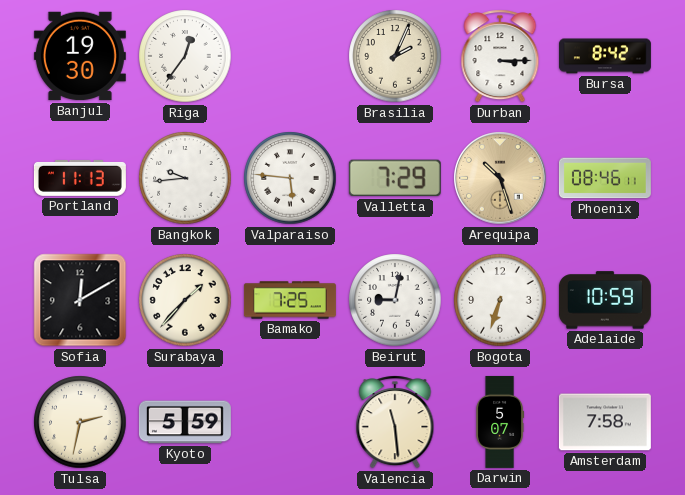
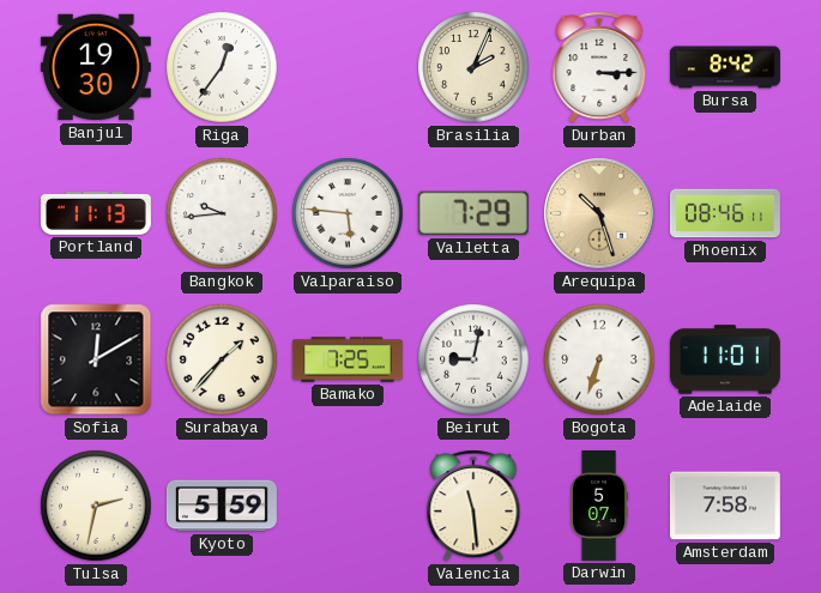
Adelaide: 10:59 -> 11:01 (725, 359)
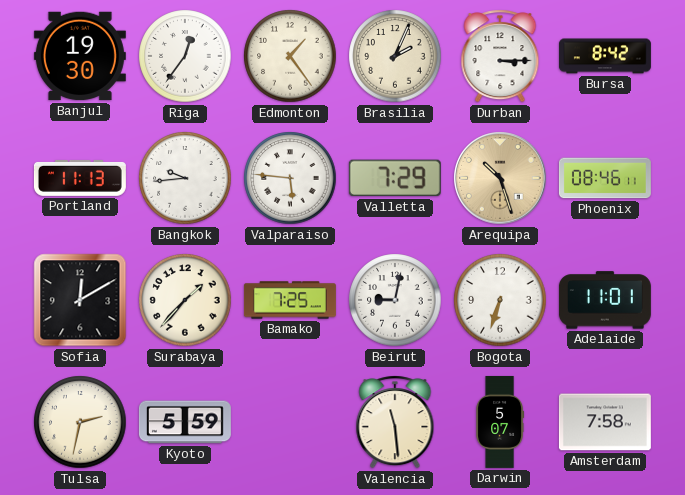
Edmonton: none -> 1:24 (290, 56)
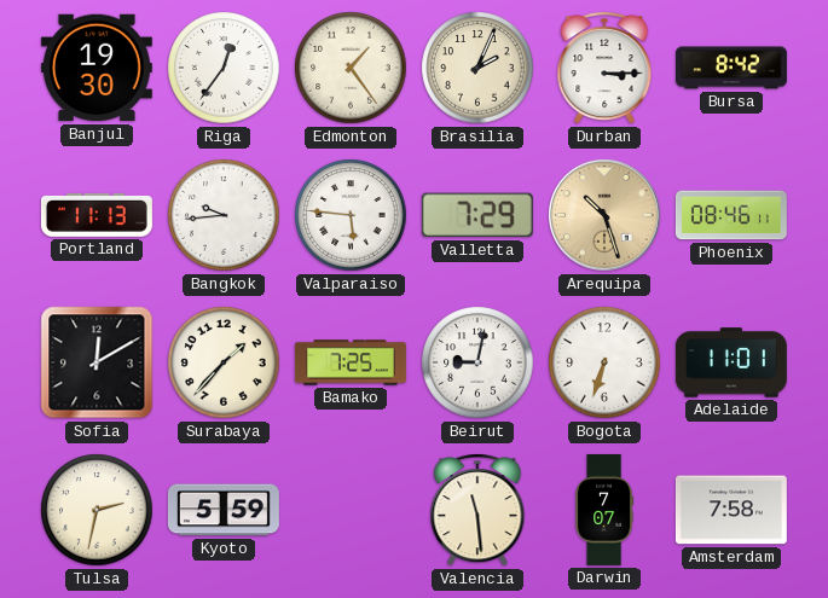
Darwin: 5:07 -> 7:07 (604, 510)
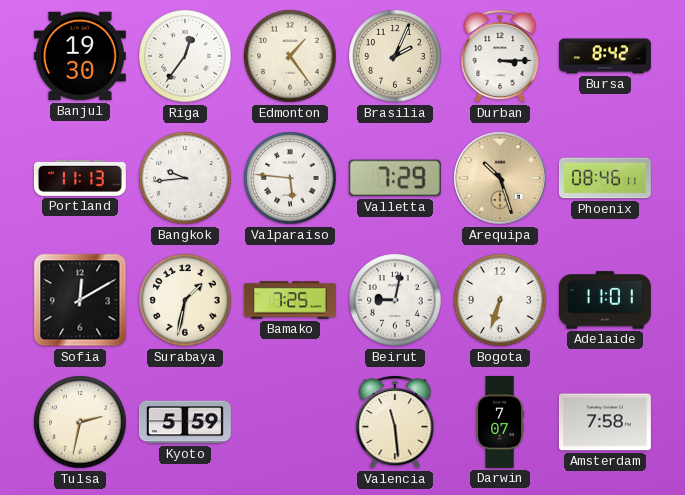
Surabaya: 1:37 -> 1:32 (185, 300)
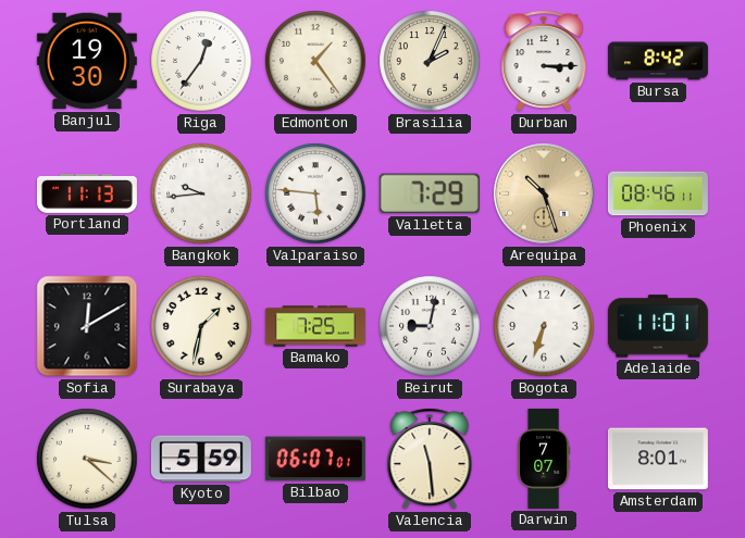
Tulsa: 2:32 -> 3:22 (87, 459)
Bilbao: none -> 06:07 (315, 459)
Amsterdam: 7:58 -> 8:01 (658, 459)
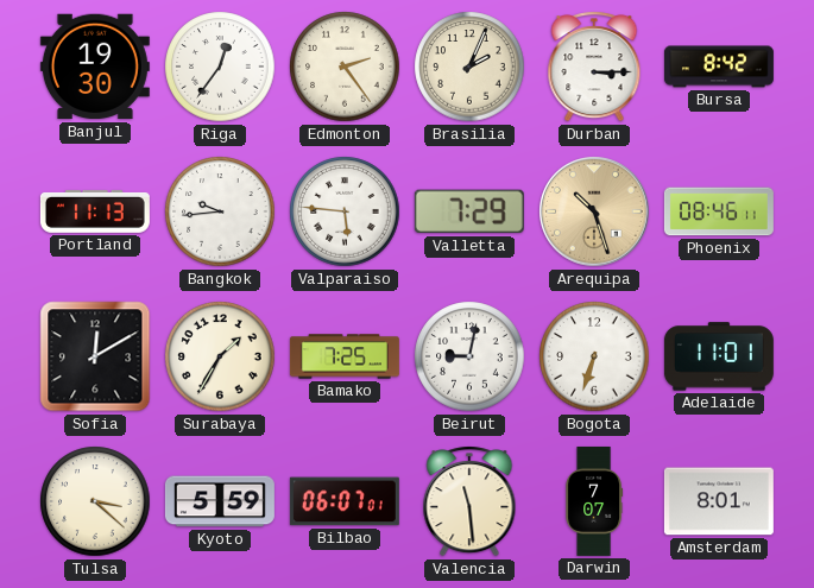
Edmonton: 1:24 -> 2:24 (345, 67)
Surabaya: 1:32 -> 1:35 (220, 356)
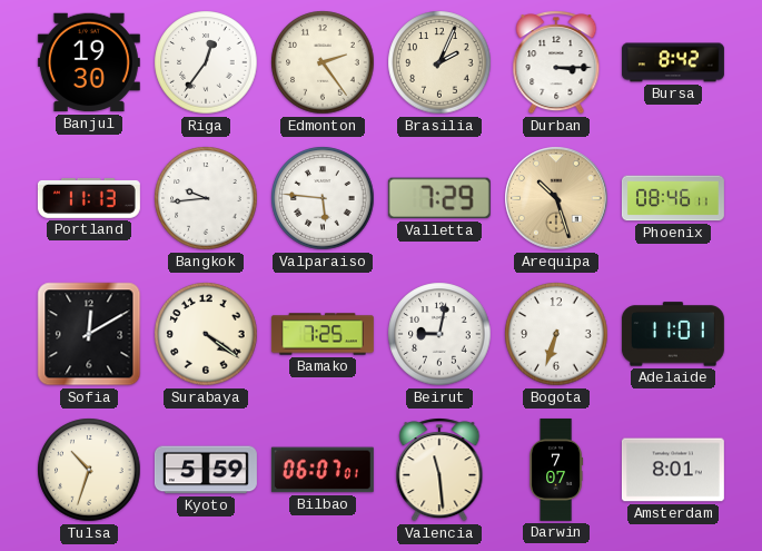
Surabaya: 1:35 -> 4:21 (206, 334)
Tulsa: 3:22 -> 10:33 (89, 470)
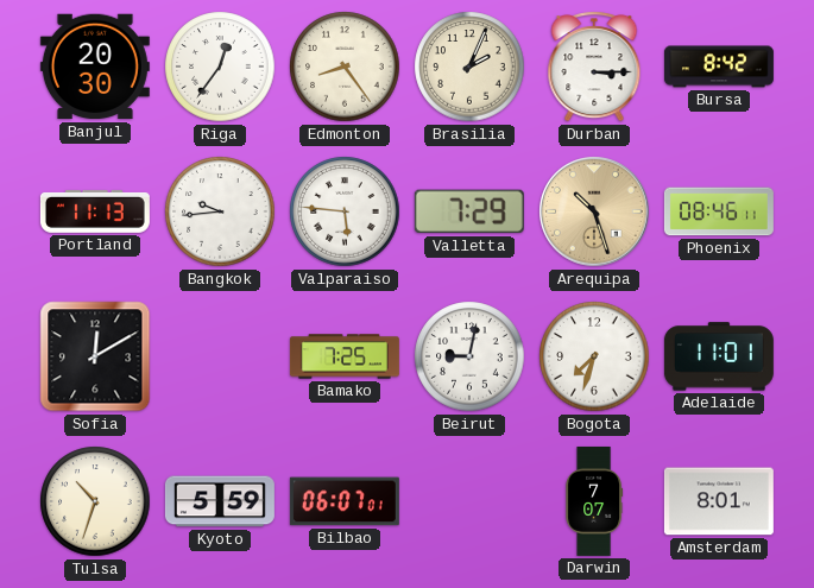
Banjul: 19:30 -> 20:30 (95, 67)
Edmonton: 2:24 -> 8:24 (345, 67)
Surabaya: 4:21 -> none (206, 334)
Bogota: 6:33 -> 7:33 (594, 356)
Valencia: 11:29 -> none (439, 470)
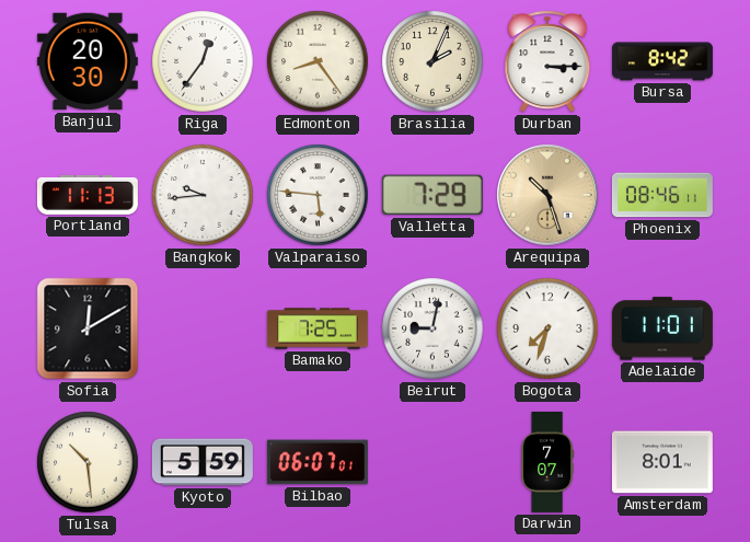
Tulsa: 10:33 -> 10:29 (88, 462)
